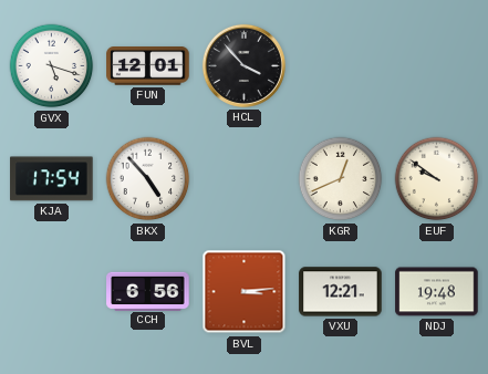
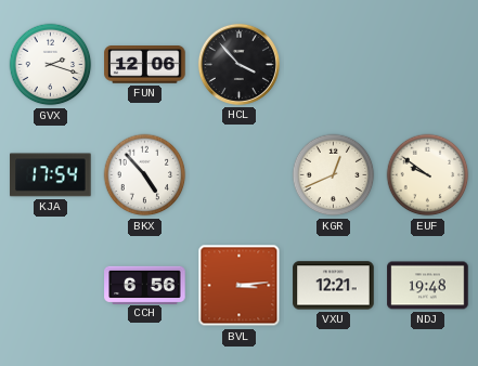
GVX: 5:18 -> 2:18 (51, 65)
FUN: 12:01 -> 12:06 (145, 65)
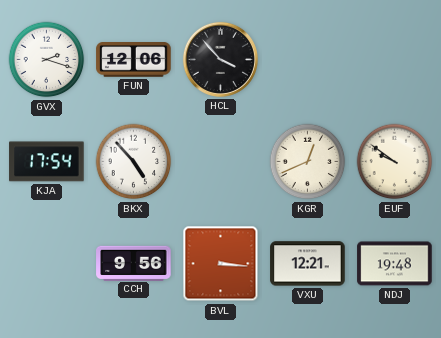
CCH: 6:56 -> 9:56 (134, 263)
BVL: 3:14 -> 3:16 (221, 264)
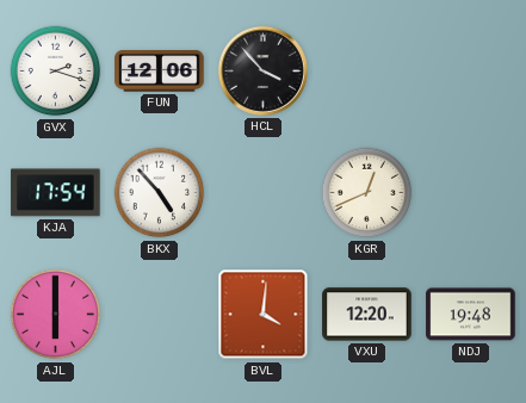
EUF: 9:51 -> none (395, 162)
AJL: none -> 6:00 (56, 315)
CCH: 9:56 -> none (134, 263)
BVL: 3:16 -> 4:01 (264, 315)
VXU: 12:21 -> 12:20 (367, 315)
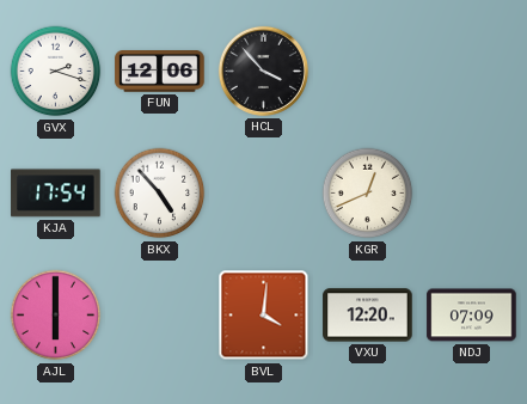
NDJ: 19:48 -> 07:09 (472, 316)
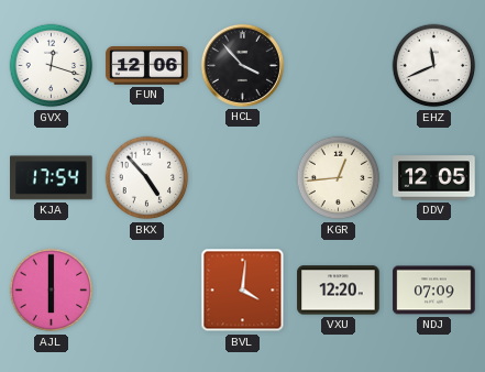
GVX: 2:18 -> 12:18 (52, 66)
EHZ: none -> 11:41 (434, 66)
KGR: 12:41 -> 12:44 (339, 178)
DDV: none -> 12:05 (434, 178)
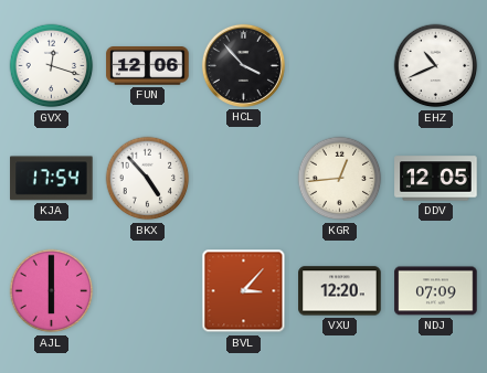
EHZ: 11:41 -> 10:41 (436, 66)
BVL: 4:01 -> 3:07 (244, 291)
